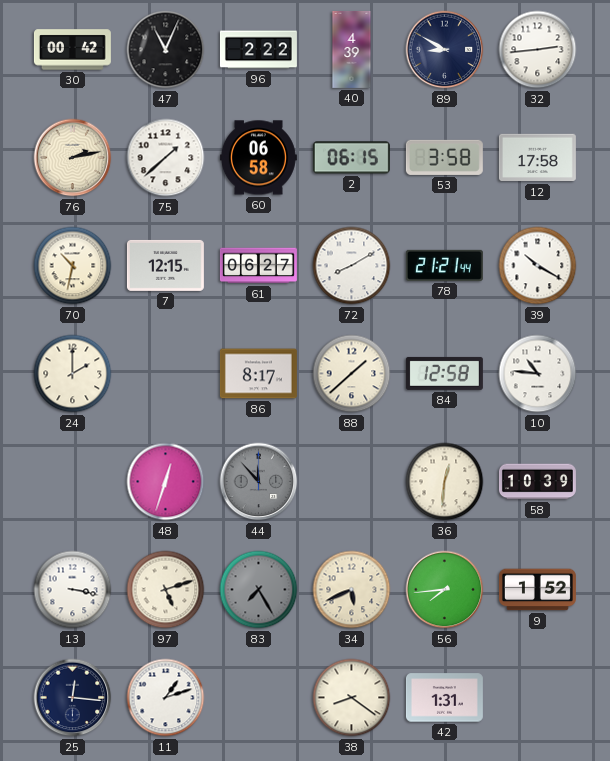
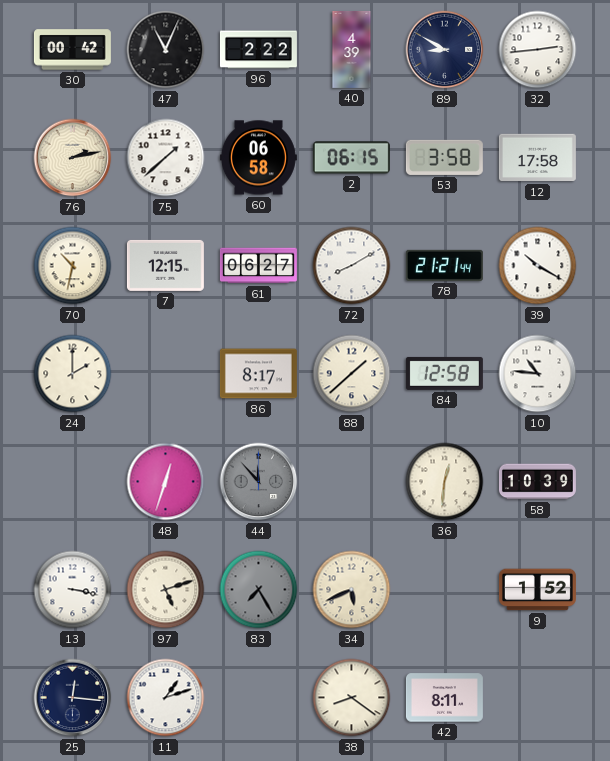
56: 7:44 -> none (445, 590)
42: 1:31 -> 8:11 (444, 698)
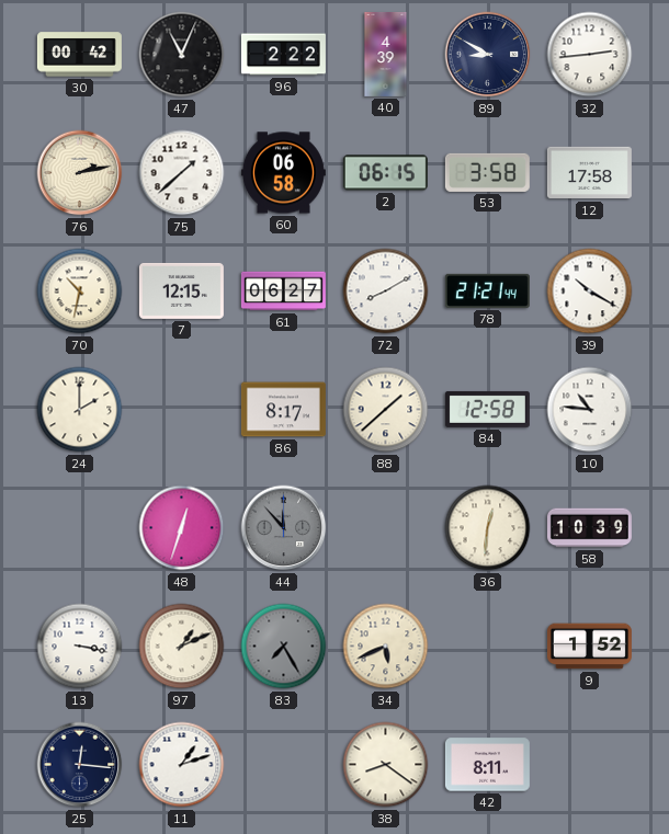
97: 5:12 -> 1:11 (182, 647)
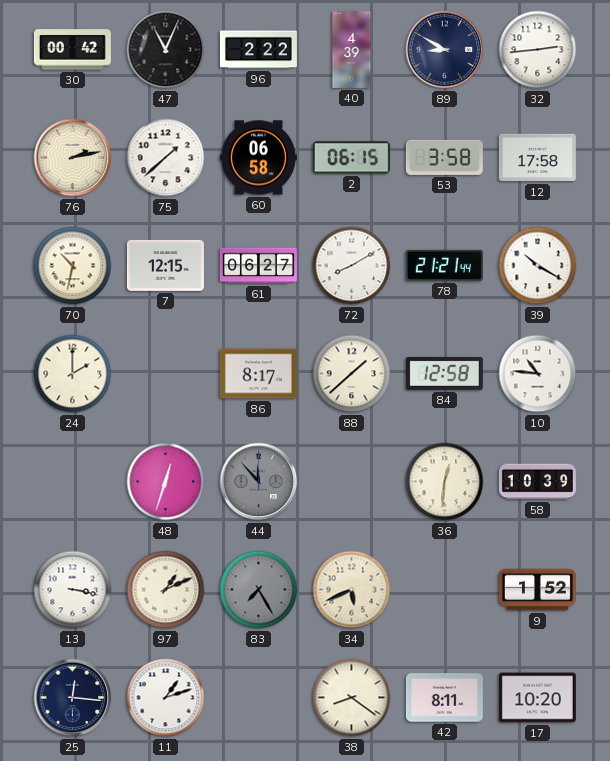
17: none -> 10:20 (537, 698)
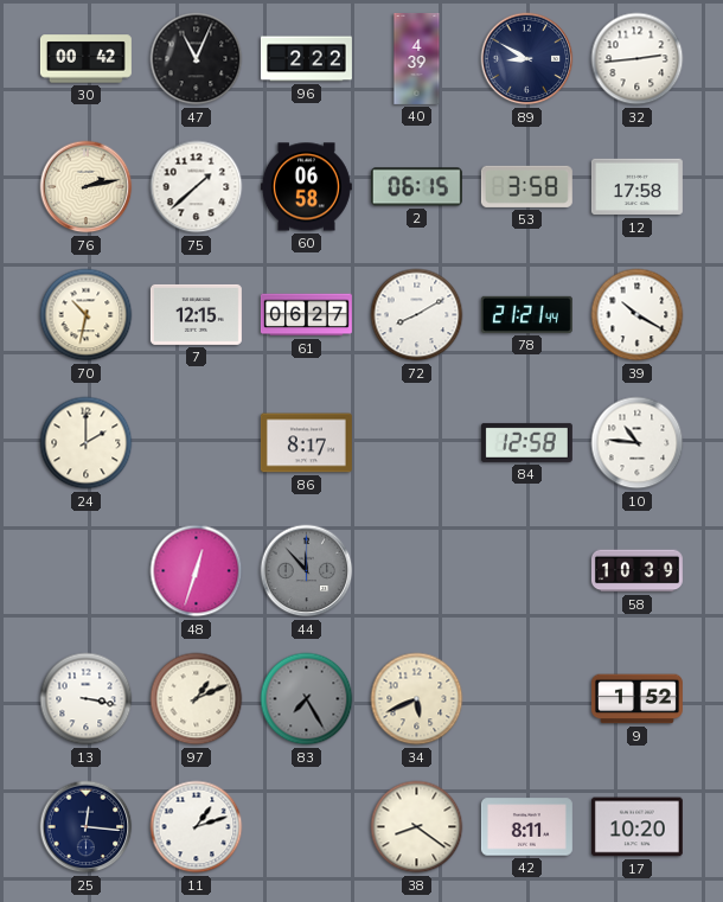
88: 1:38 -> none (352, 374)
36: 12:31 -> none (445, 482)
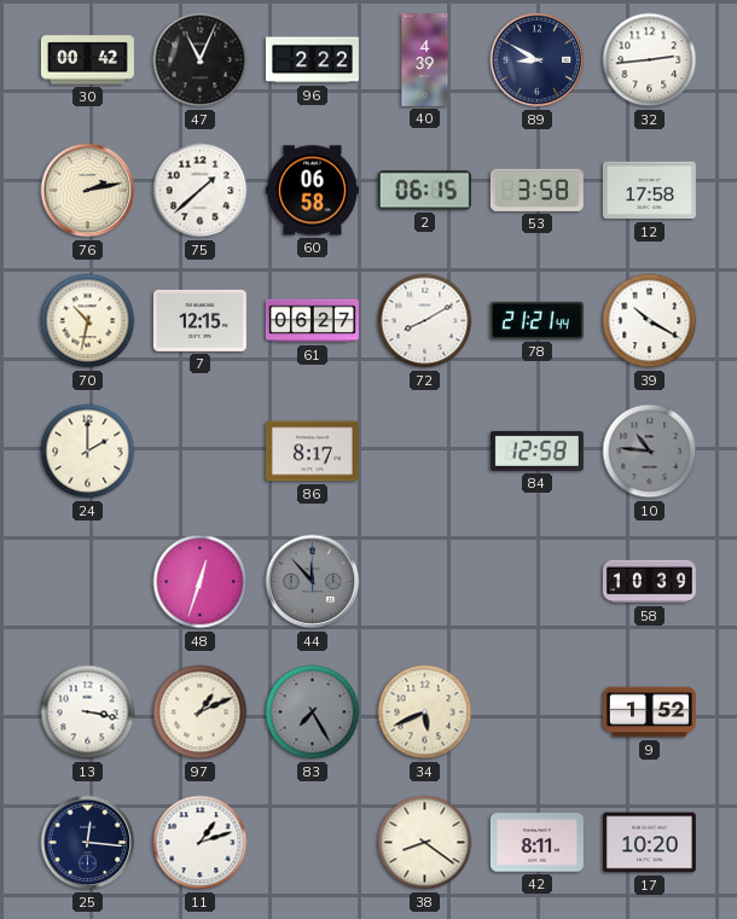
10 dial: white -> grey (650, 452)
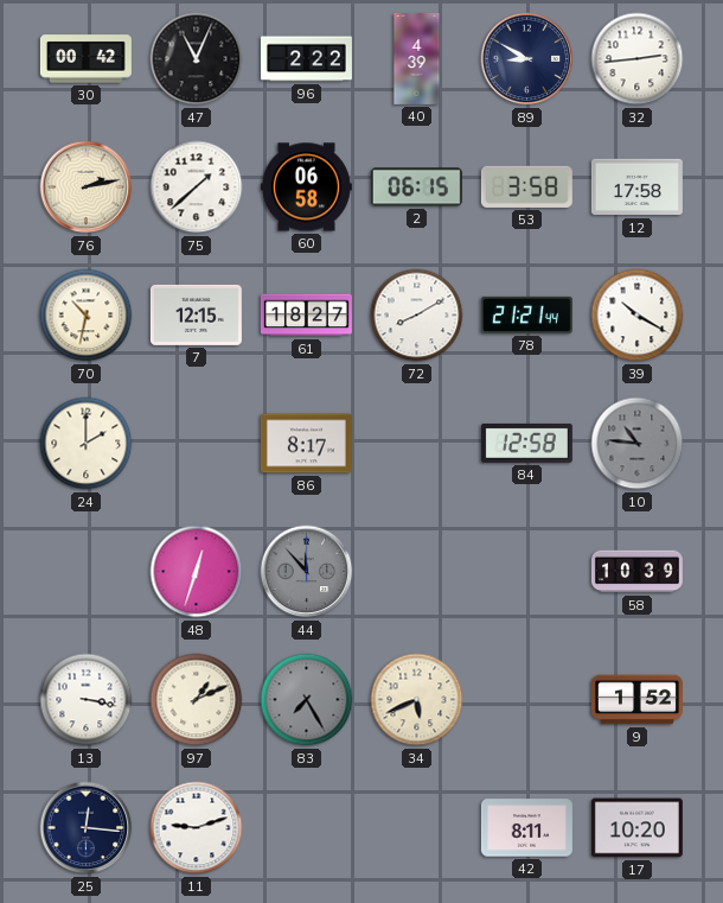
61: 06:27 -> 18:27 (306, 316)
11: 1:12 -> 9:12 (197, 828)
38: 8:21 -> none (425, 843)
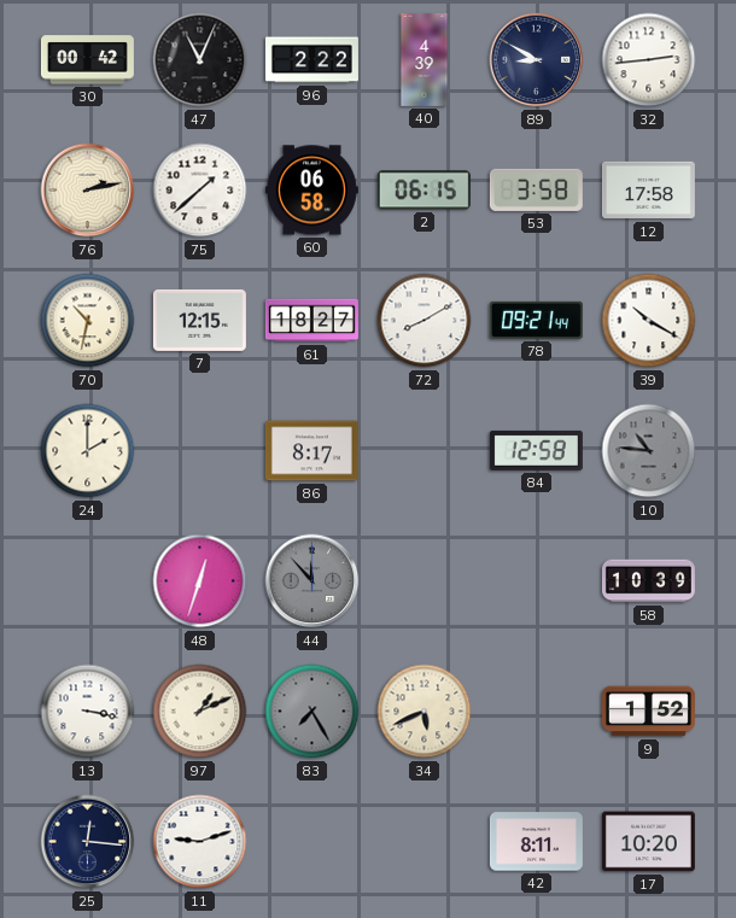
78: 21:21 -> 09:21 (536, 320)
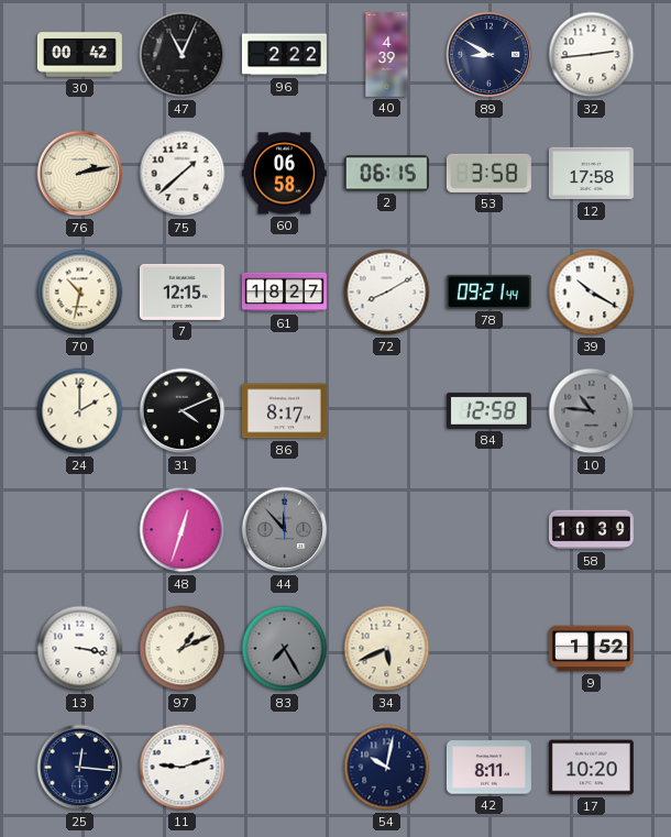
31: none -> 4:11 (183, 411)
54: none -> 10:02 (387, 768)
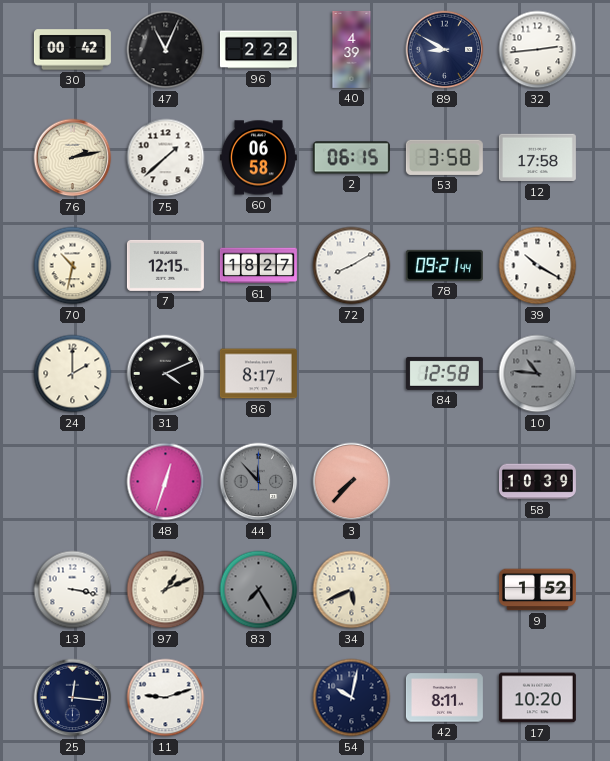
3: none -> 7:37 (352, 482)
